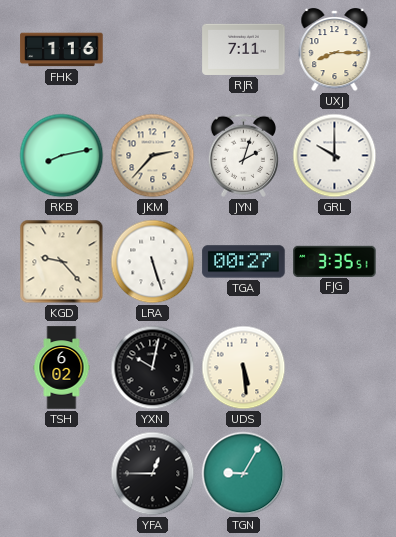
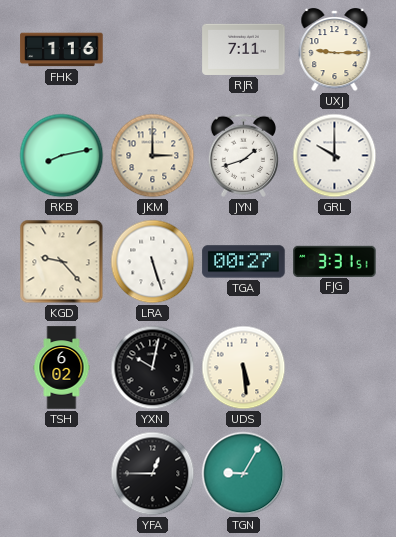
UXJ: 8:15 -> 9:15 (335, 50)
JKM: 2:37 -> 3:00 (153, 156)
JYN: 2:03 -> 1:42 (243, 155)
FJG: 3:35 -> 3:31 (335, 261)
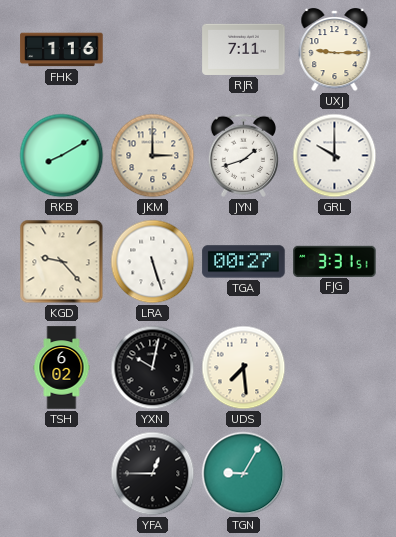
RKB: 8:13 -> 8:10 (62, 156)
UDS: 5:29 -> 7:29 (244, 368)
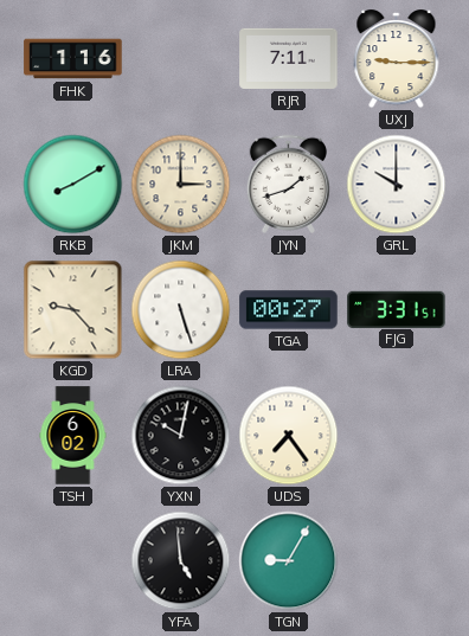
UDS: 7:29 -> 7:24 (289, 436)
YFA: 12:45 -> 4:59 (181, 561)
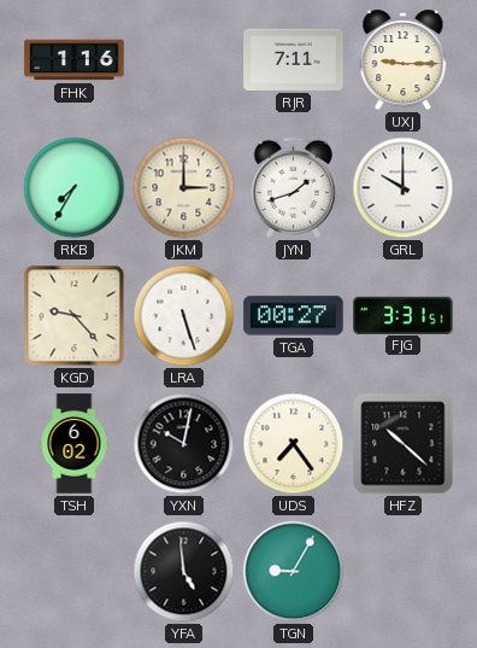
RKB: 8:10 -> 7:35 (75, 188)
HFZ: none -> 10:22 (404, 444)
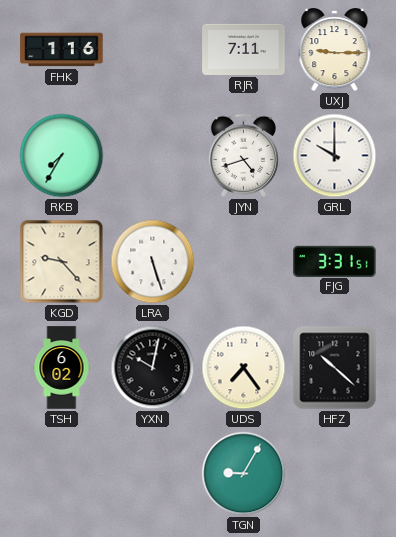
JKM: 3:00 -> none (184, 188)
JYN: 1:42 -> 4:42 (243, 155)
TGA: 00:27 -> none (294, 316)
YFA: 4:59 -> none (184, 572)
